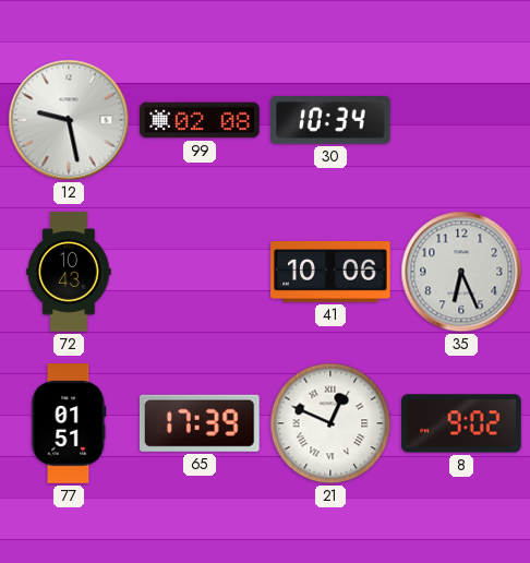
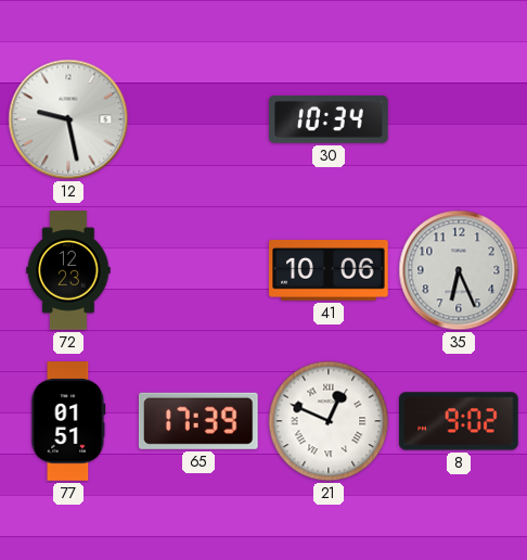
99: 02:08 -> none (200, 120)
72: 10:43 -> 12:23 (68, 270)
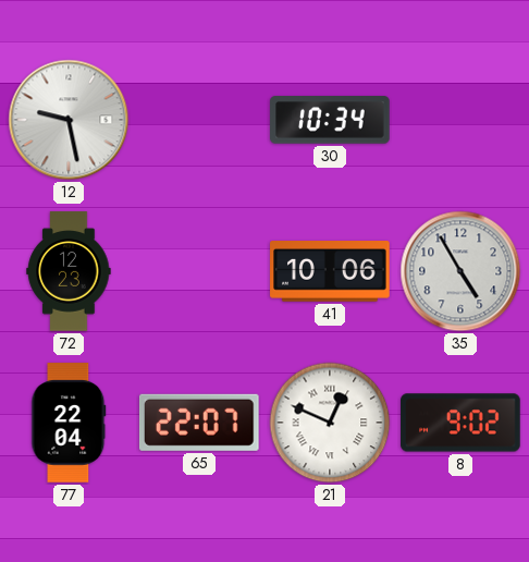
35: 6:26 -> 4:55 (460, 271)
77: 01:51 -> 22:04 (69, 423)
65: 17:39 -> 22:07 (199, 423)
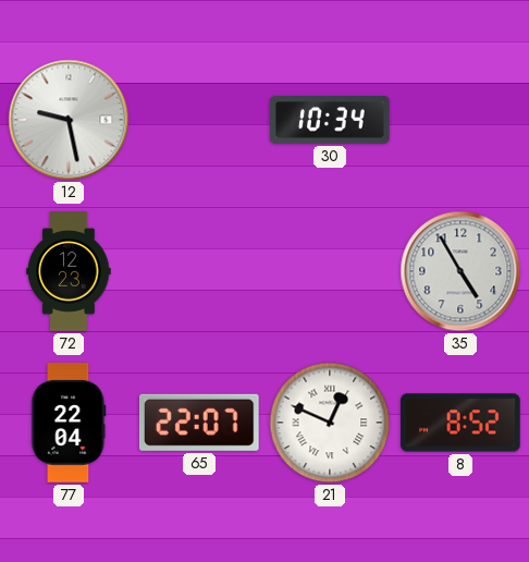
41: 10:06 -> none (330, 272)
8: 9:02 -> 8:52 (460, 423)
